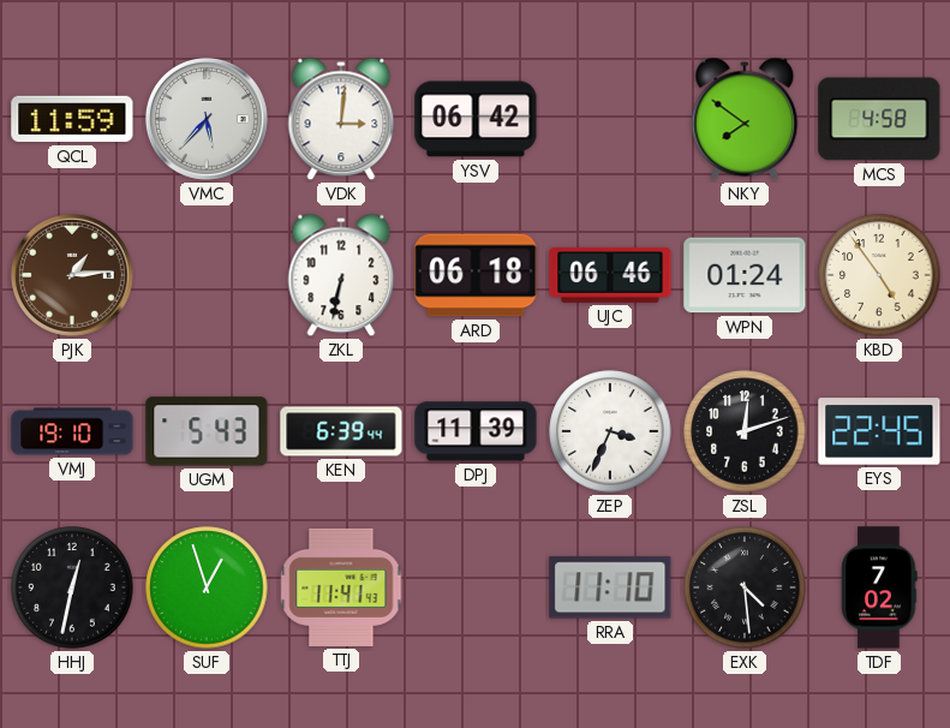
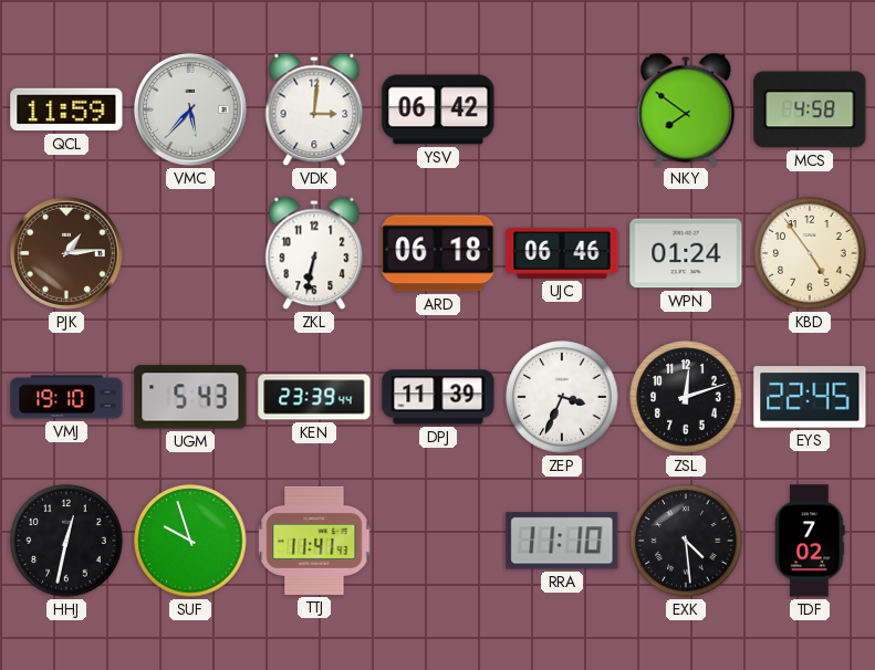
KEN: 6:39 -> 23:39 (314, 397)
SUF: 12:57 -> 9:57 (190, 541)
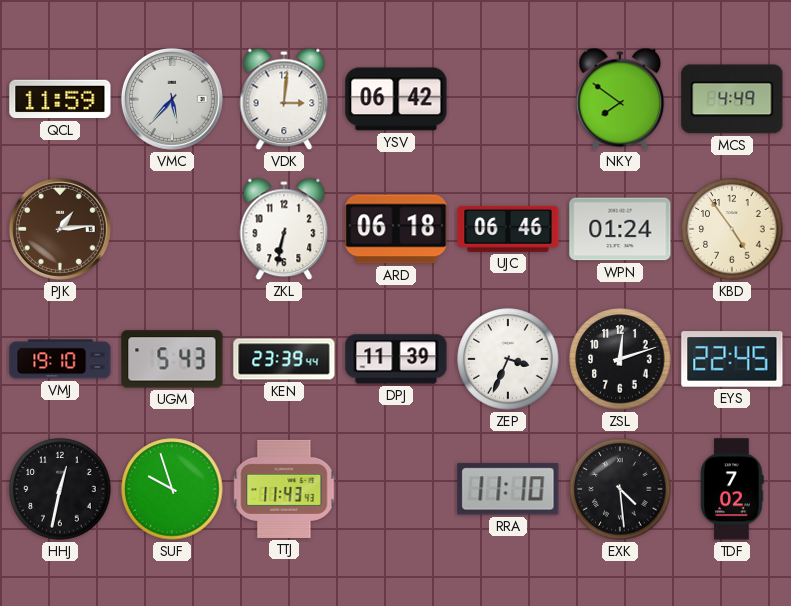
MCS: 4:58 -> 4:49 (732, 99)
TTJ: 11:41 -> 11:43 (284, 489)
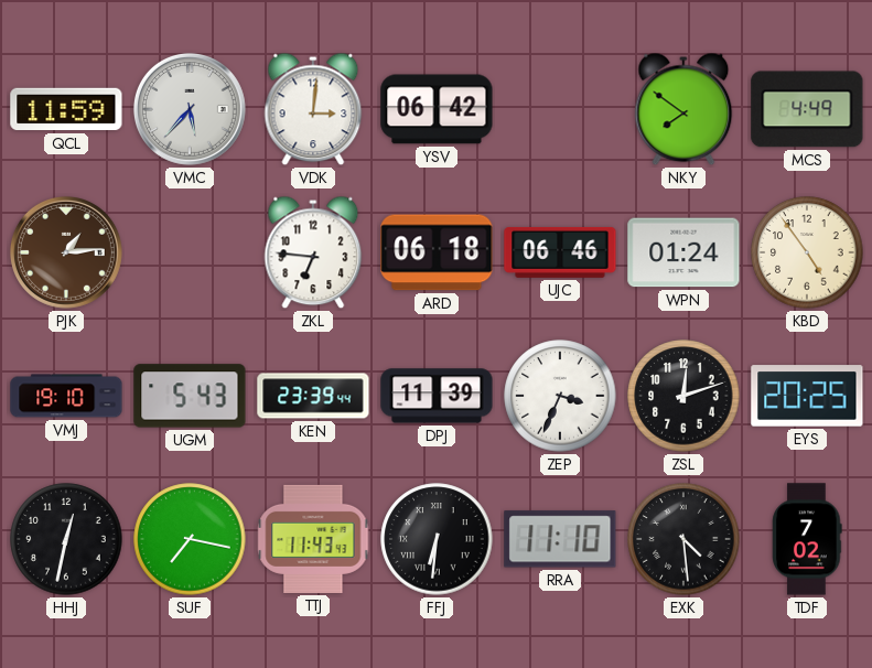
ZKL: 6:32 -> 6:46 (313, 252)
EYS: 22:45 -> 20:25 (807, 396)
SUF: 9:57 -> 7:17 (190, 539)
FFJ: none -> 6:31 (437, 539)
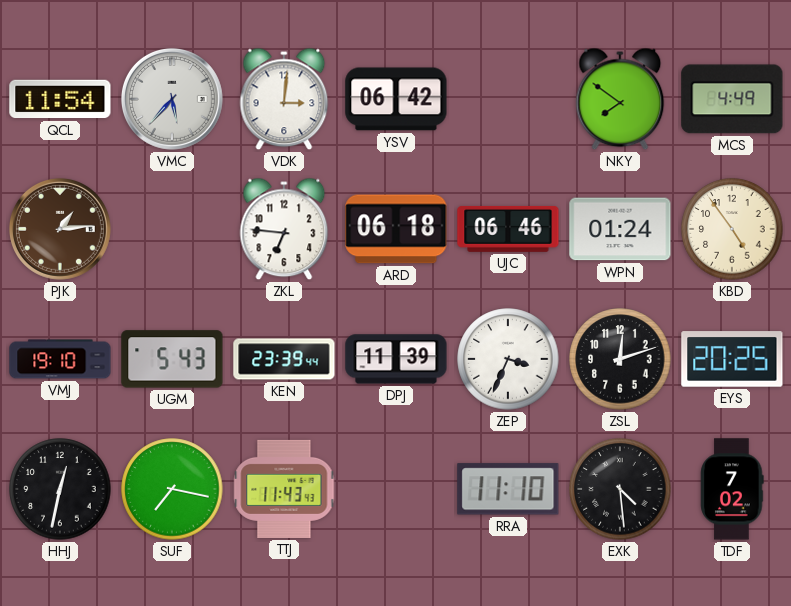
QCL: 11:59 -> 11:54 (60, 99)
FFJ: 6:31 -> none (437, 539)
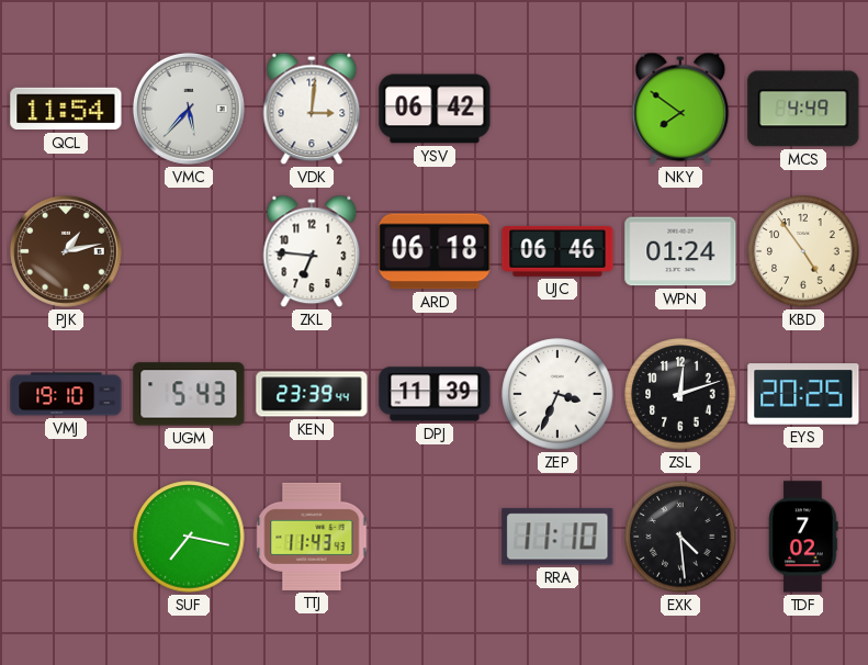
PJK: 1:14 -> 1:13 (66, 251)
HHJ: 12:32 -> none (60, 489)
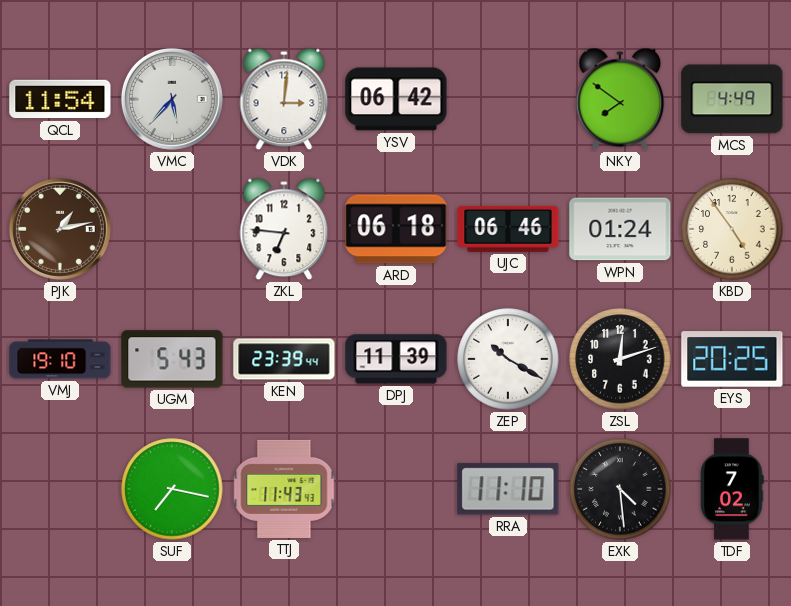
ZEP: 3:34 -> 10:20 (508, 359)
